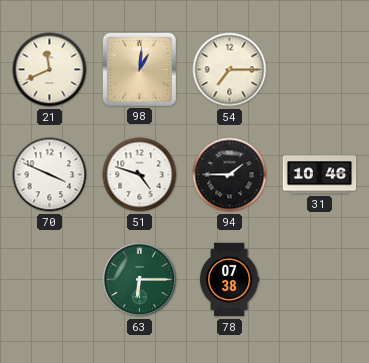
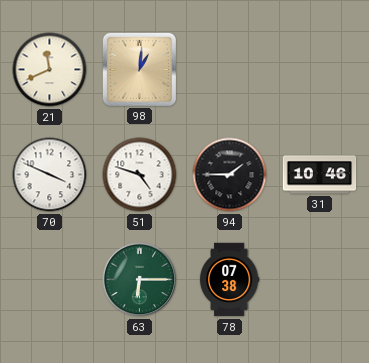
54: 7:15 -> none (230, 70)
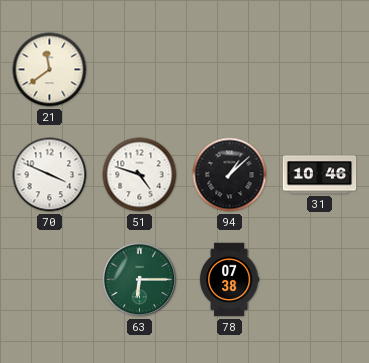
21: 11:41 -> 11:39 (50, 70)
98: 1:01 -> none (139, 69)
94: 1:45 -> 1:08 (230, 175)
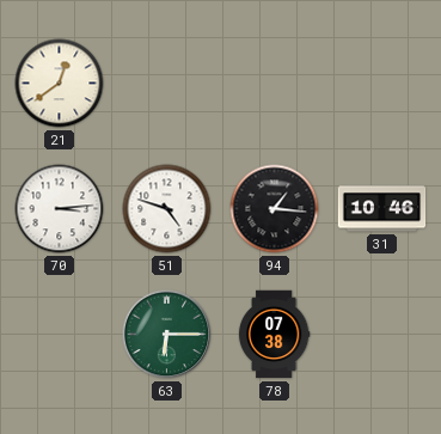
21: 11:39 -> 12:39 (60, 84)
70: 3:49 -> 3:14 (60, 209)
94: 1:08 -> 1:16 (275, 209)
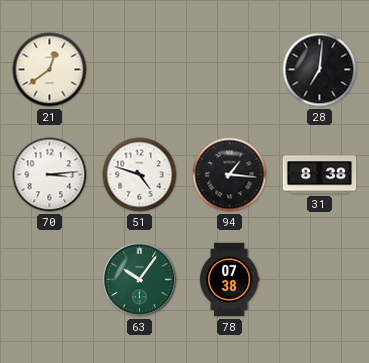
28: none -> 7:01 (320, 70)
31: 10:46 -> 8:38 (320, 175)
63: 6:15 -> 10:06 (140, 280)
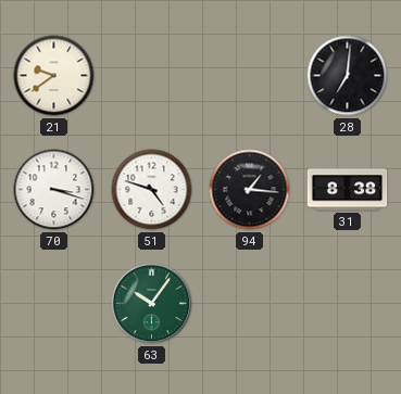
21: 12:39 -> 9:39 (54, 76)
70: 3:14 -> 3:18 (54, 190)
78: 07:38 -> none (229, 280)
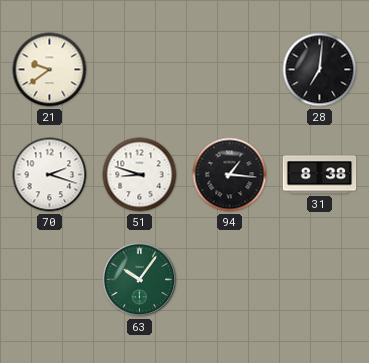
70: 3:18 -> 2:18 (50, 175)
51: 4:48 -> 8:48 (140, 175)
